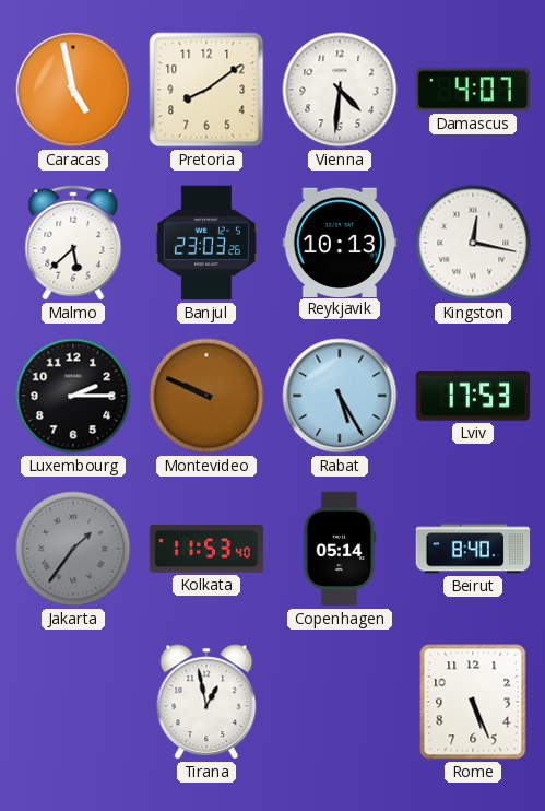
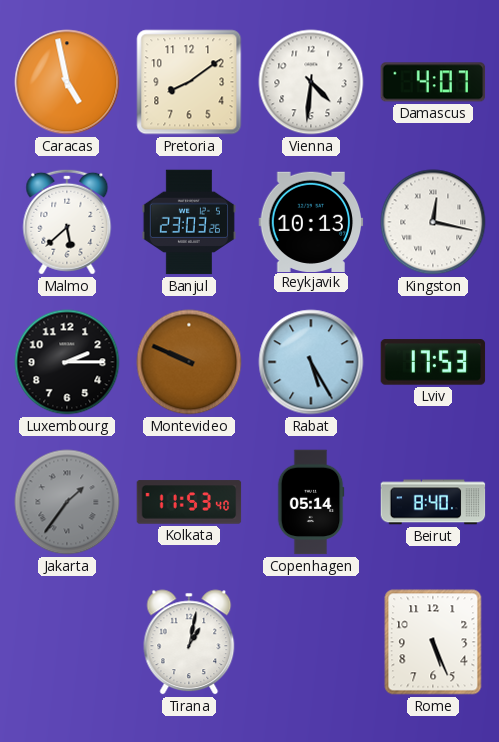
Tirana: 12:58 -> 1:02 (189, 642)
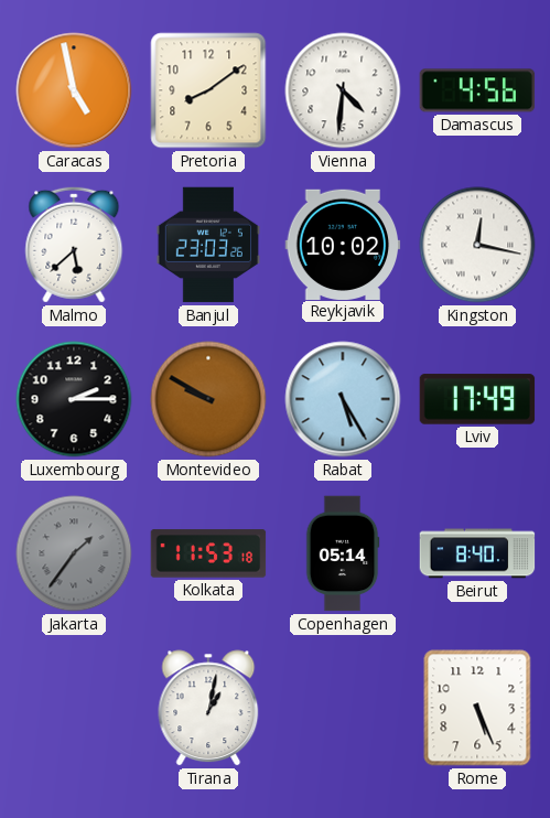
Damascus: 4:07 -> 4:56 (477, 90)
Reykjavik: 10:13 -> 10:02 (343, 244)
Montevideo: 9:49 -> 9:50 (208, 399)
Lviv: 17:53 -> 17:49 (477, 399)
Kolkata: 11:53:40 -> 11:53:18 (208, 553)
